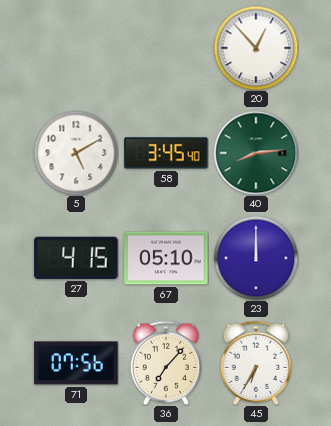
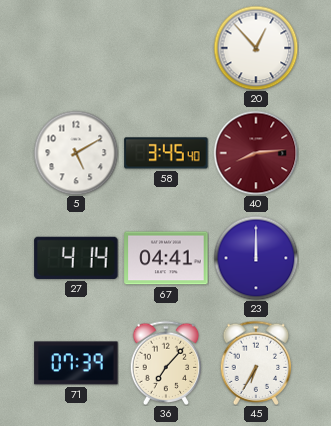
40 dial: green -> burgundy (256, 153)
27: 4:15 -> 4:14 (76, 258)
67: 05:10 -> 04:41 (166, 258)
71: 07:56 -> 07:39 (76, 363)
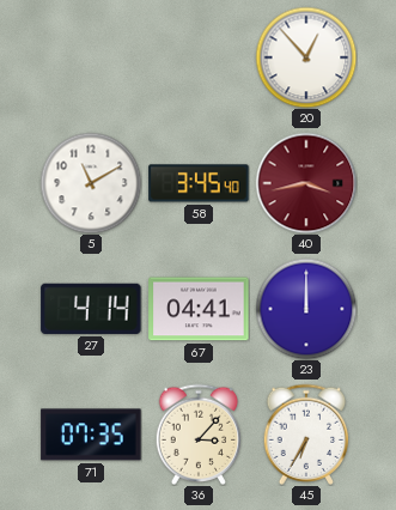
5: 5:10 -> 11:10 (91, 183)
40: 8:14 -> 3:43 (306, 183)
71: 07:39 -> 07:35 (91, 435)
36: 7:07 -> 3:07 (199, 433)
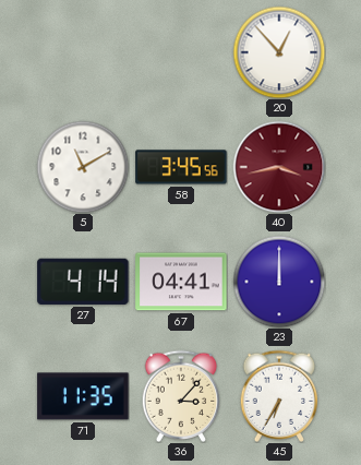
58: 3:45:40 -> 3:45:56 (181, 167)
71: 07:35 -> 11:35 (83, 396)
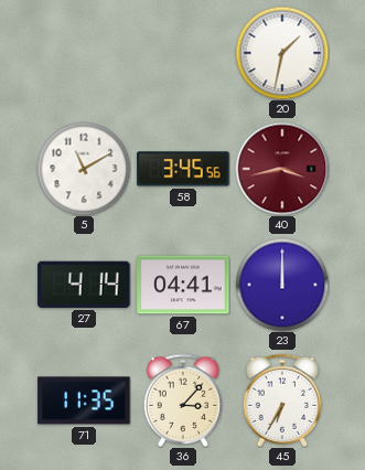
20: 12:53 -> 1:32 (282, 53)
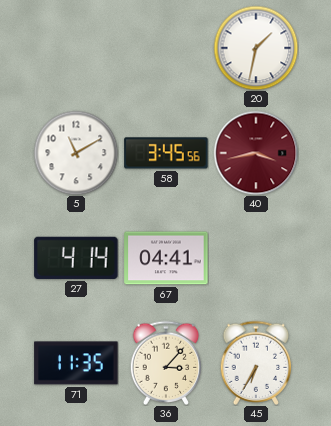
23: 12:00 -> none (282, 285)
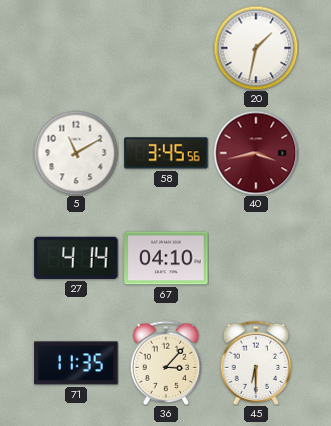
67: 04:41 -> 04:10 (166, 258)
45: 6:35 -> 6:30 (256, 362)
